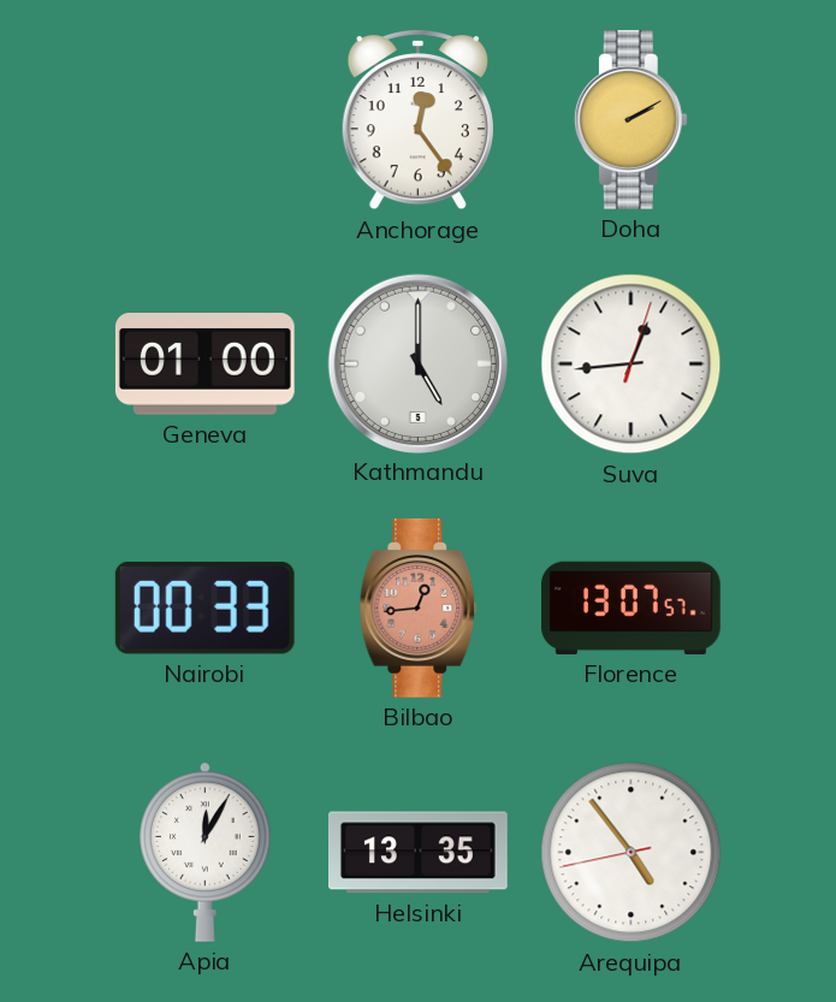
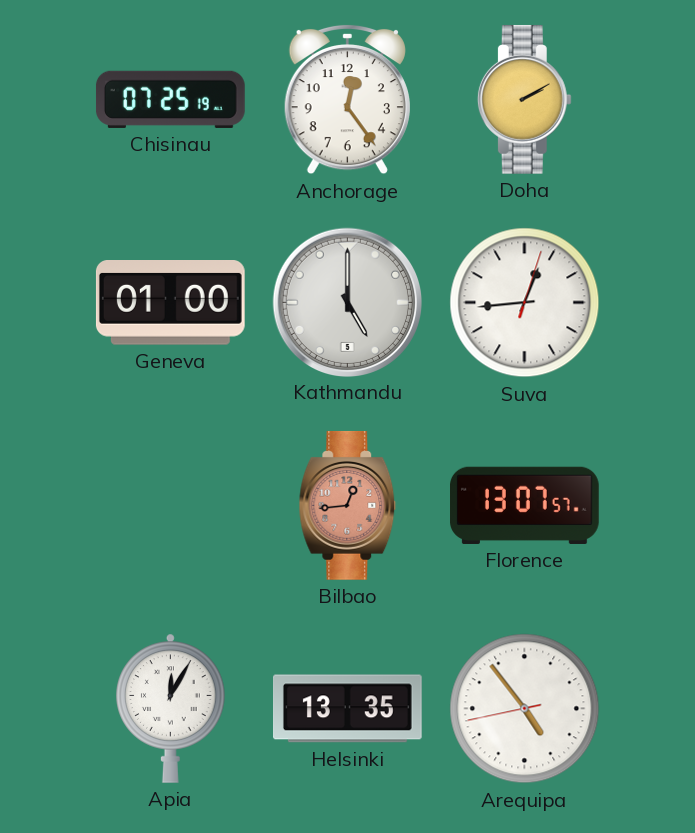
Chisinau: none -> 07:25 (170, 99)
Nairobi: 00:33 -> none (204, 607)
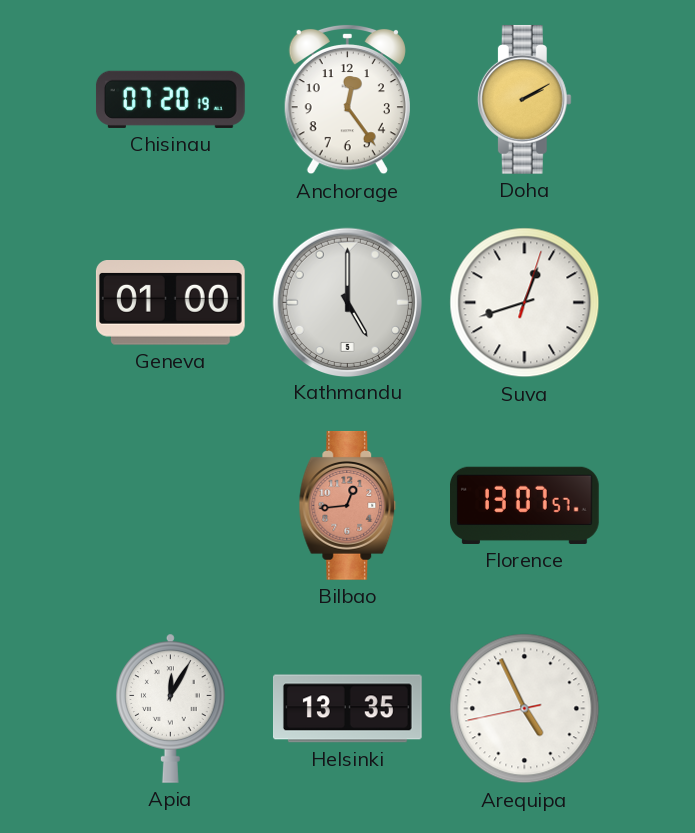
Chisinau: 07:25 -> 07:20 (170, 99)
Suva: 12:44 -> 12:42 (525, 303)
Arequipa: 4:53 -> 4:55 (525, 709)
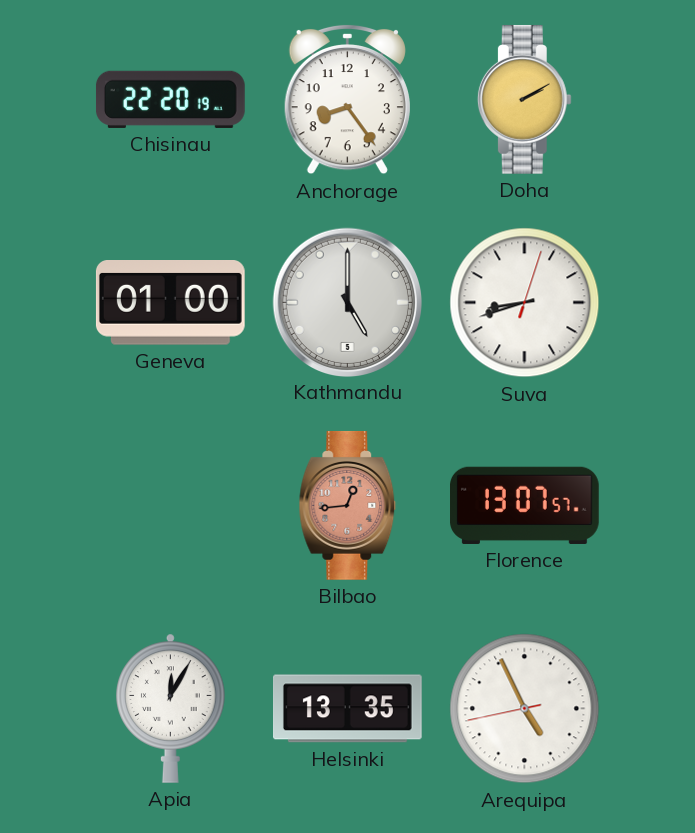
Chisinau: 07:20 -> 22:20 (170, 99)
Anchorage: 12:24 -> 8:24 (347, 99)
Suva: 12:42 -> 8:42 (525, 303)
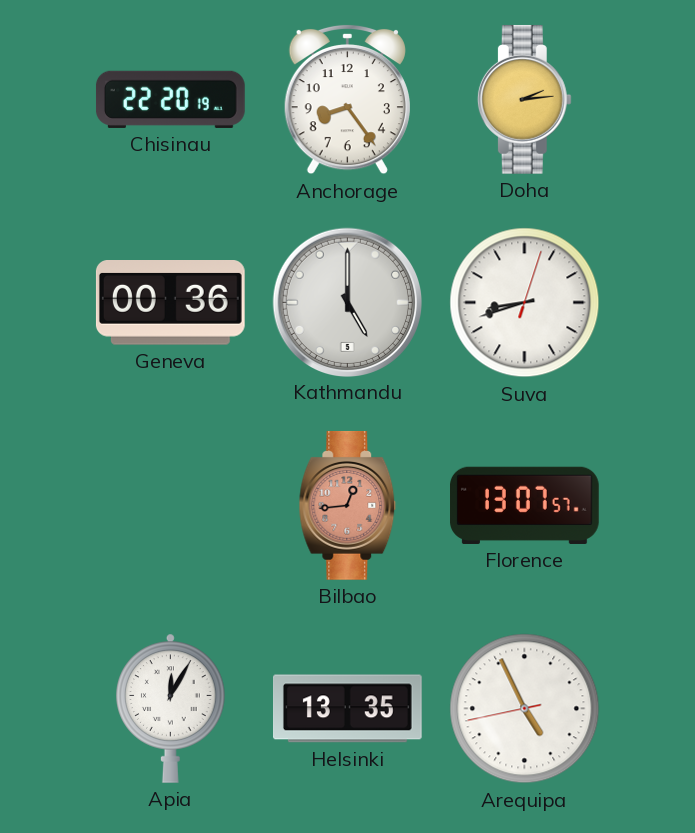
Doha: 2:10 -> 2:14 (524, 100)
Geneva: 01:00 -> 00:36 (170, 303)
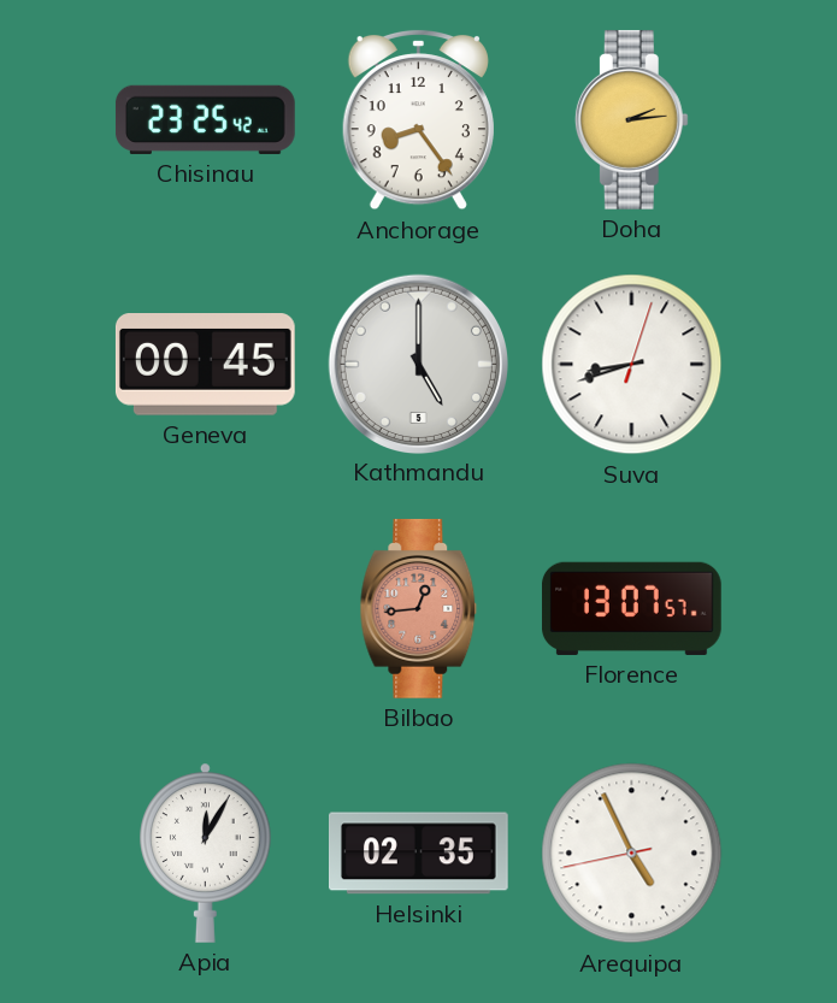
Chisinau: 22:20 -> 23:25 (205, 119)
Geneva: 00:36 -> 00:45 (205, 365)
Helsinki: 13:35 -> 02:35 (419, 854)
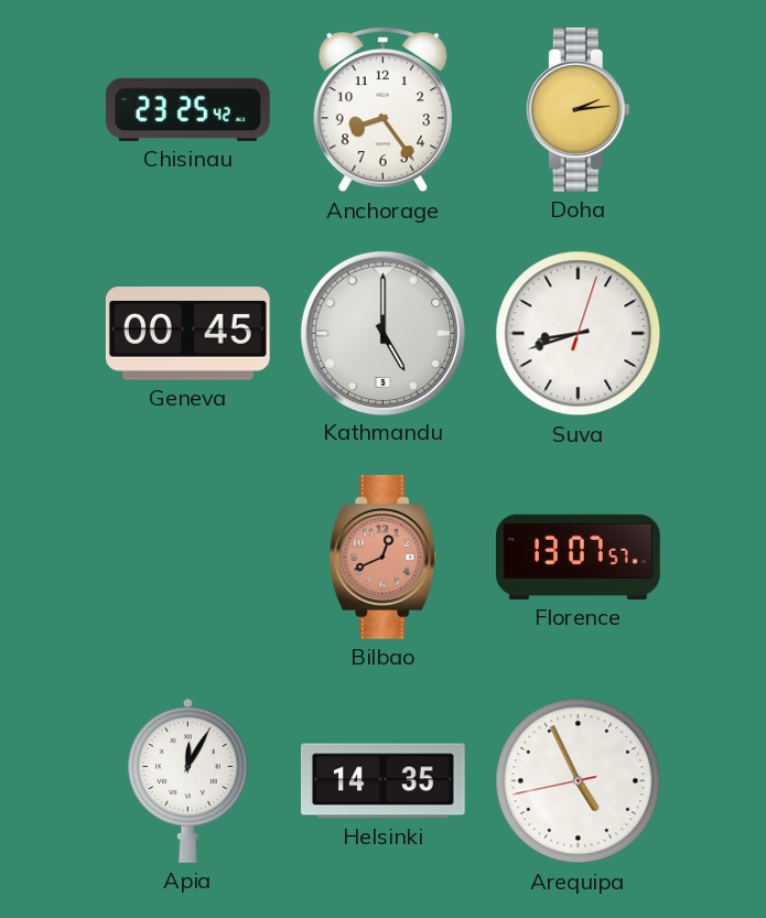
Bilbao: 12:44 -> 12:41 (384, 558)
Helsinki: 02:35 -> 14:35 (384, 781)
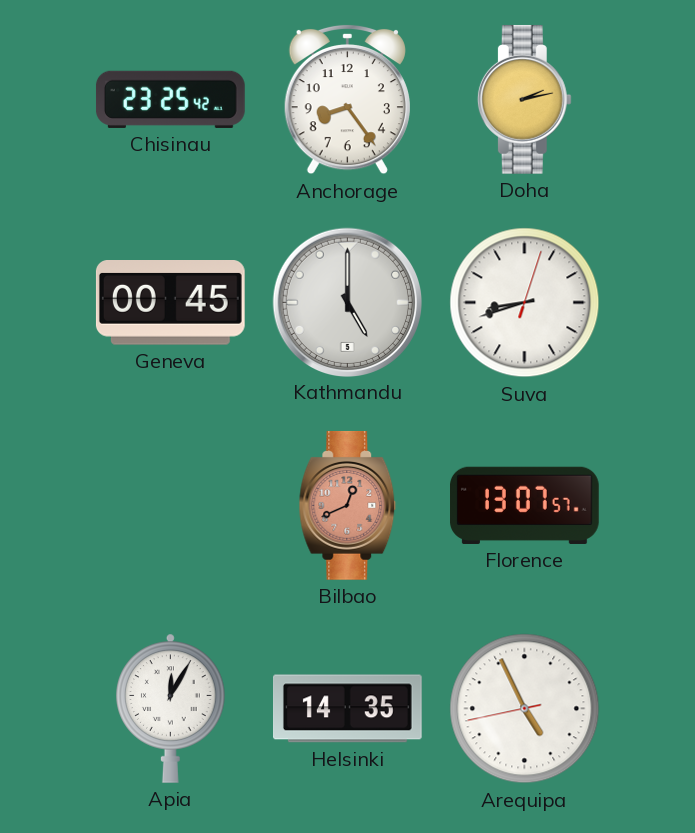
Doha: 2:14 -> 2:13 (524, 100)
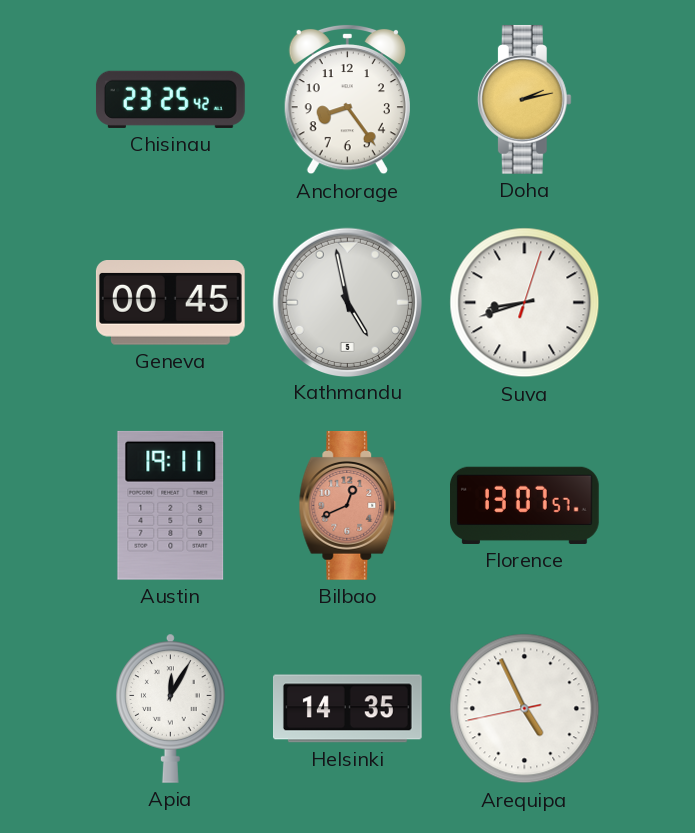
Kathmandu: 5:00 -> 4:58 (347, 302)
Austin: none -> 19:11 (171, 505)
